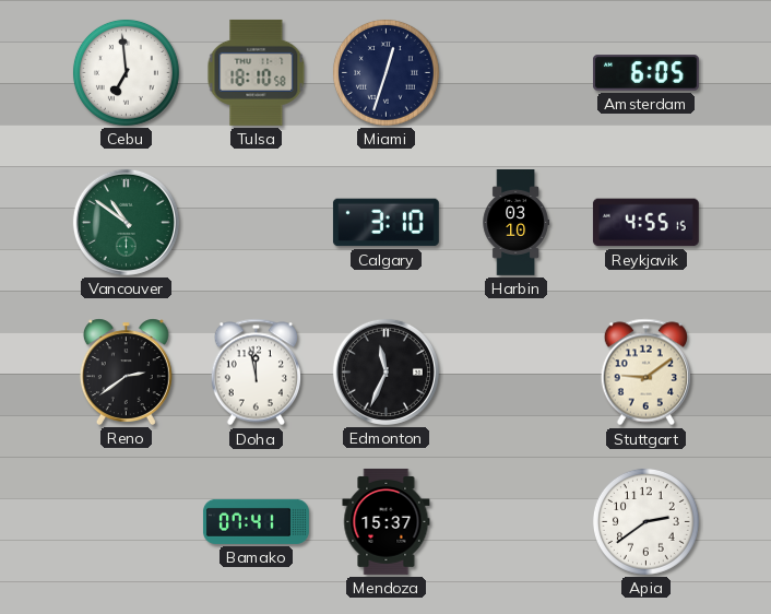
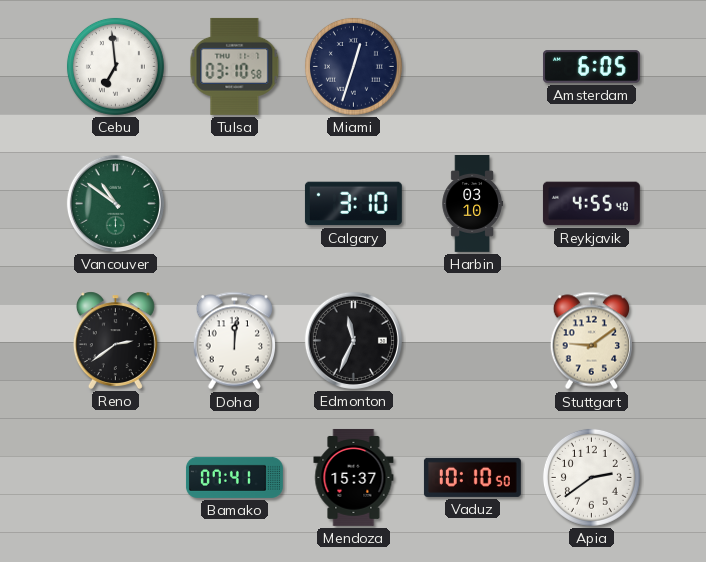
Tulsa: 18:10 -> 03:10 (235, 66)
Reykjavik: 4:55:15 -> 4:55:40 (591, 204)
Doha: 11:58 -> 12:01 (234, 341)
Vaduz: none -> 10:10 (472, 477)
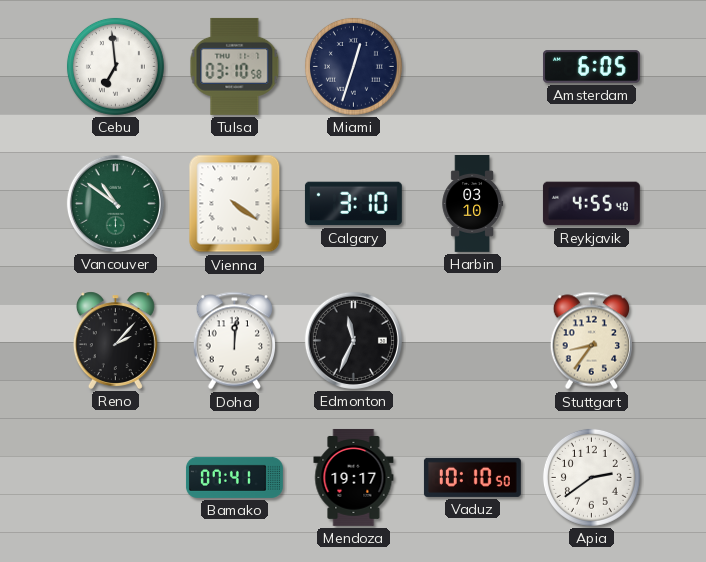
Vienna: none -> 4:21 (235, 204)
Reno: 2:39 -> 2:07 (115, 340)
Stuttgart: 9:09 -> 8:36 (591, 341)
Mendoza: 15:37 -> 19:17 (354, 477)
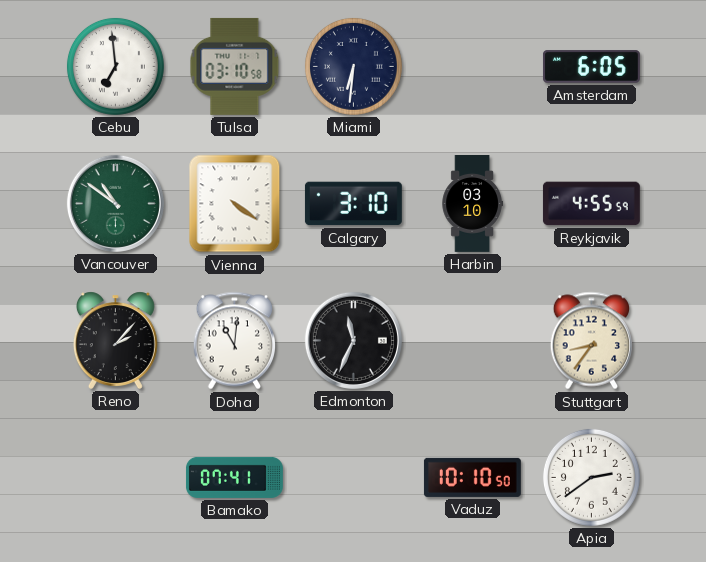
Miami: 12:33 -> 6:31 (353, 66)
Reykjavik: 4:55:40 -> 4:55:59 (591, 204)
Doha: 12:01 -> 11:01 (234, 341)
Mendoza: 19:17 -> none (354, 477)
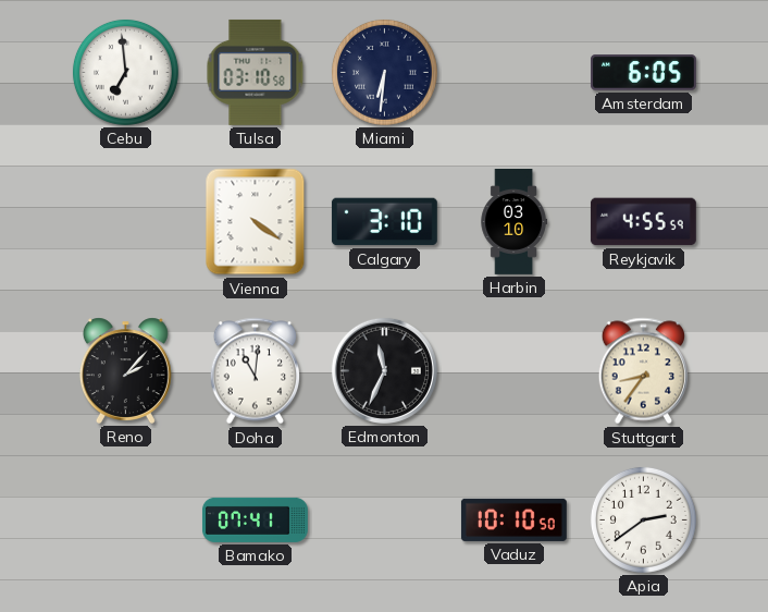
Vancouver: 10:51 -> none (115, 203)
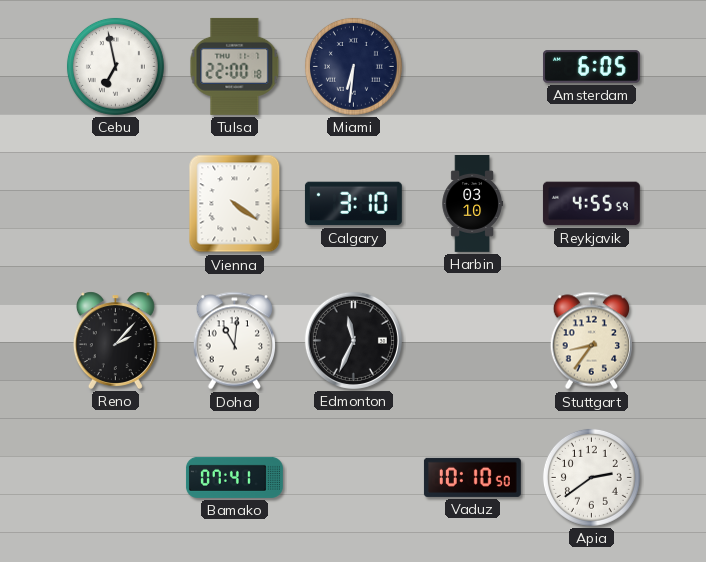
Cebu: 6:59 -> 6:58 (115, 66)
Tulsa: 03:10 -> 22:00 (235, 66)
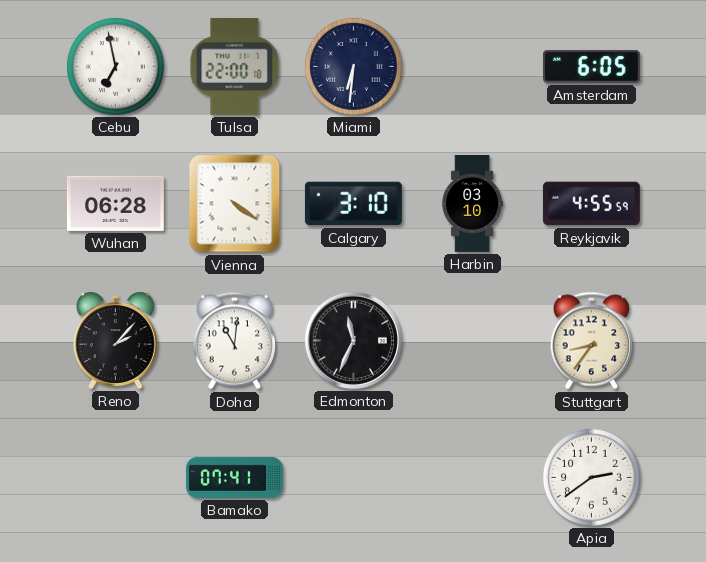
Wuhan: none -> 06:28 (115, 203)
Vaduz: 10:10 -> none (472, 477)
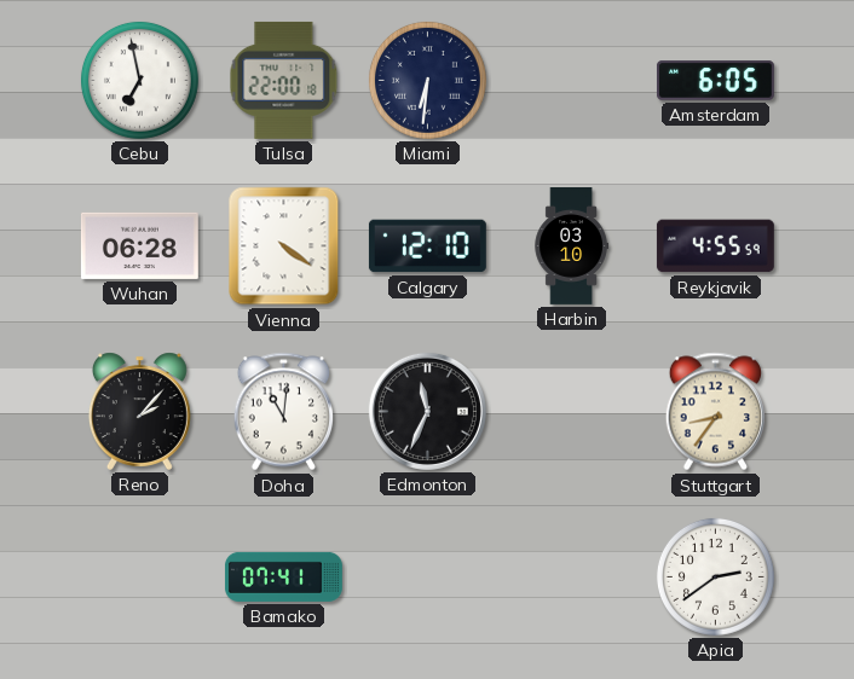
Calgary: 3:10 -> 12:10 (427, 246)
